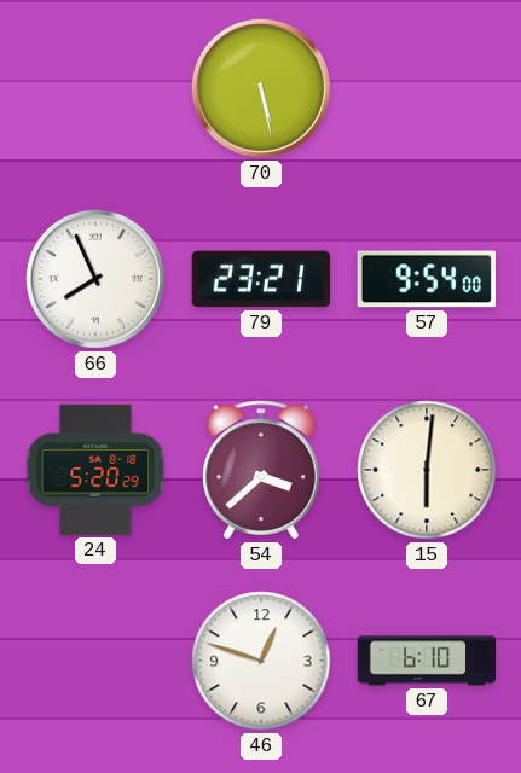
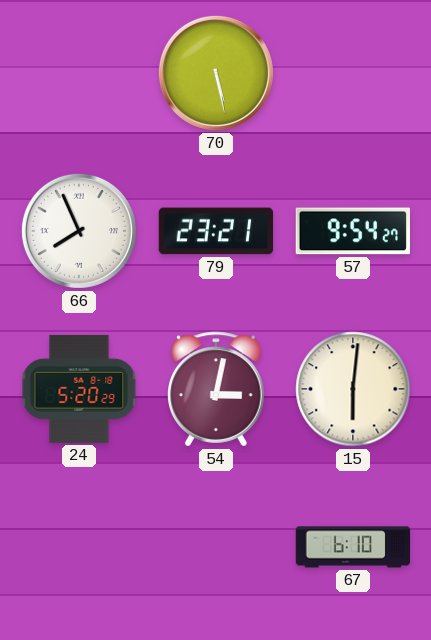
57: 9:54:00 -> 9:54:27 (352, 231)
54: 3:38 -> 3:02 (217, 389)
46: 12:48 -> none (261, 661)
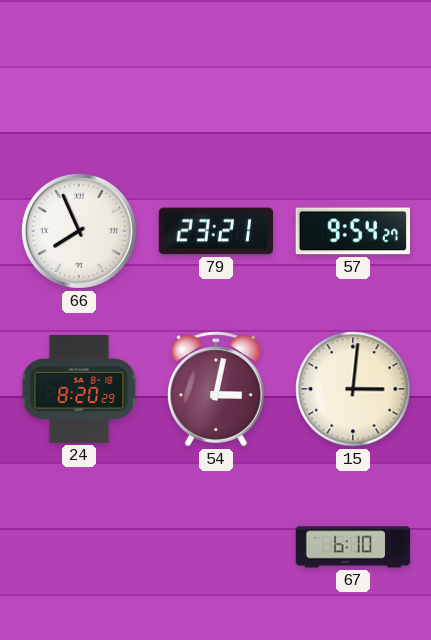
70: 5:28 -> none (216, 73)
24: 5:20 -> 8:20 (79, 389)
15: 6:01 -> 3:01 (353, 389)
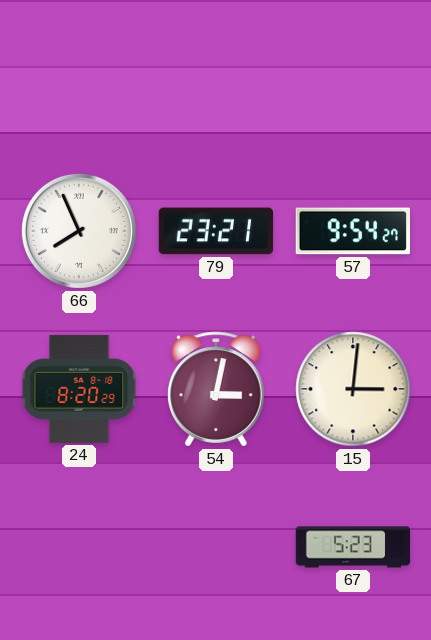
67: 6:10 -> 5:23 (353, 547)
